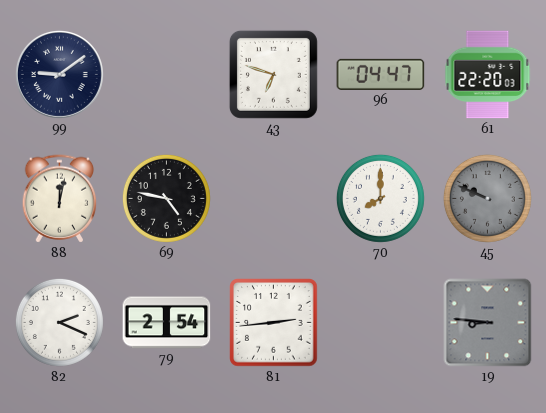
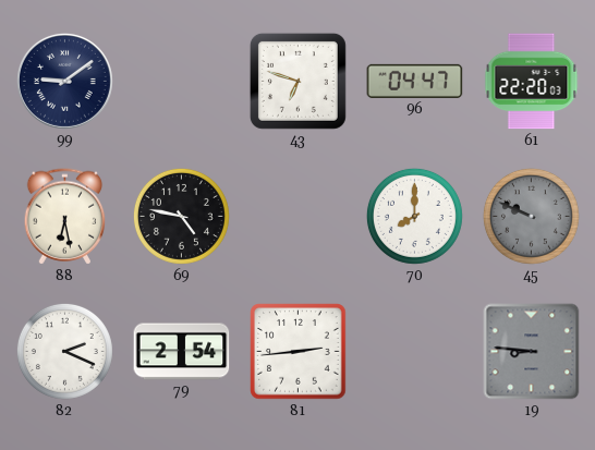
88: 12:02 -> 6:28 (65, 217)
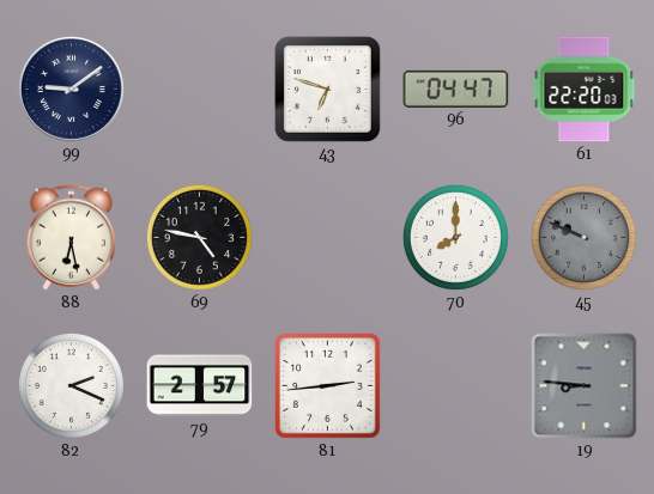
79: 2:54 -> 2:57 (200, 386)
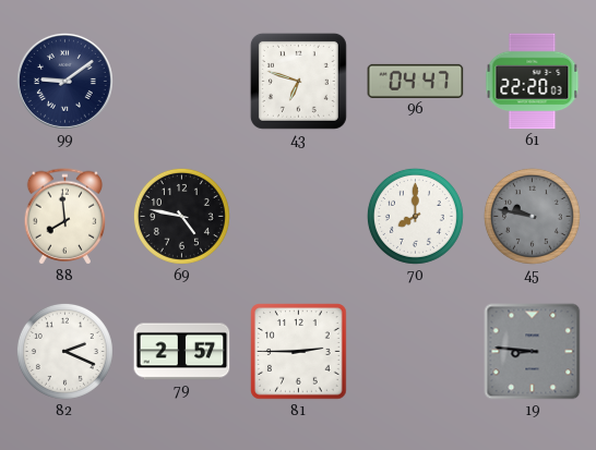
88: 6:28 -> 7:59 (65, 217)
45: 9:49 -> 9:47 (532, 216)
81: 2:44 -> 2:45 (299, 352)
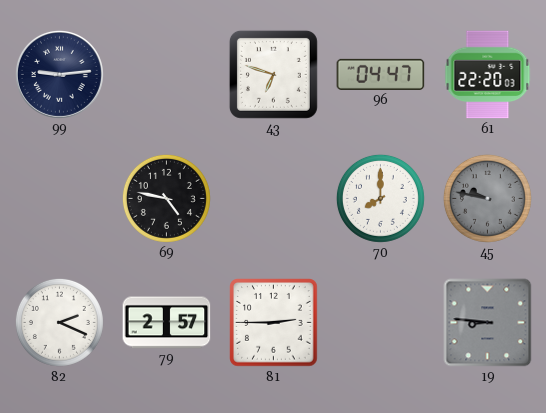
99: 9:09 -> 9:14 (59, 74)
88: 7:59 -> none (65, 217)
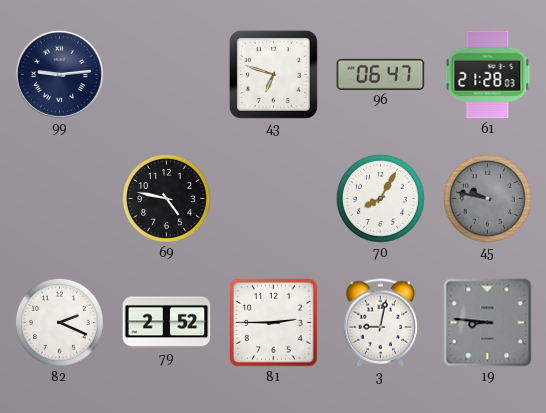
96: 04:47 -> 06:47 (381, 74)
61: 22:20 -> 21:28 (488, 75)
70: 8:00 -> 8:05 (380, 198)
79: 2:57 -> 2:52 (167, 323)
3: none -> 9:02 (381, 323)
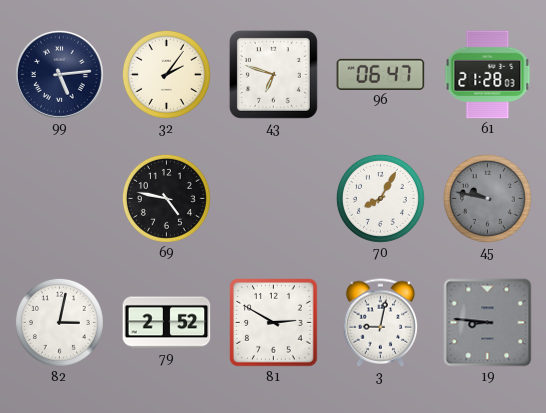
99: 9:14 -> 5:14 (59, 74)
32: none -> 2:06 (166, 74)
82: 2:19 -> 3:02 (59, 322)
81: 2:45 -> 2:50 (274, 323)
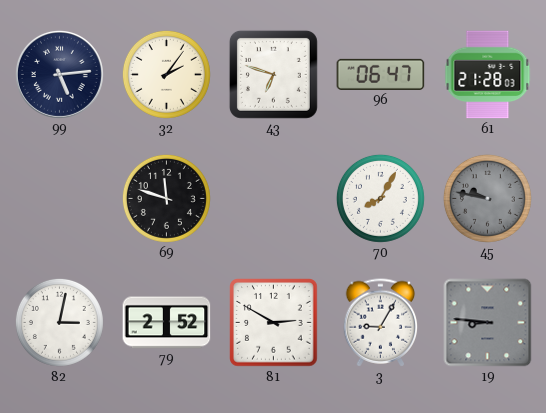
69: 4:47 -> 11:48 (166, 198)
3: 9:02 -> 9:05 (381, 323)
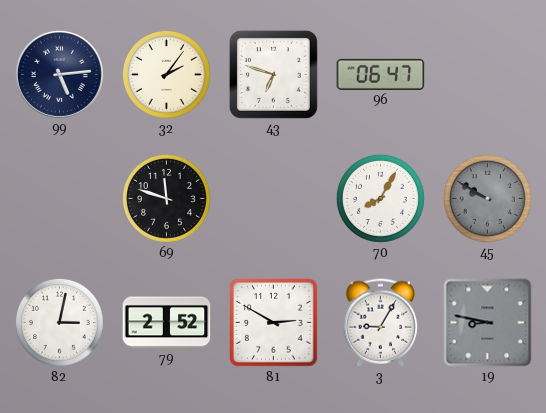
61: 21:28 -> none (488, 75)
45: 9:47 -> 9:50 (487, 198)
19: 8:46 -> 8:47 (488, 323)
